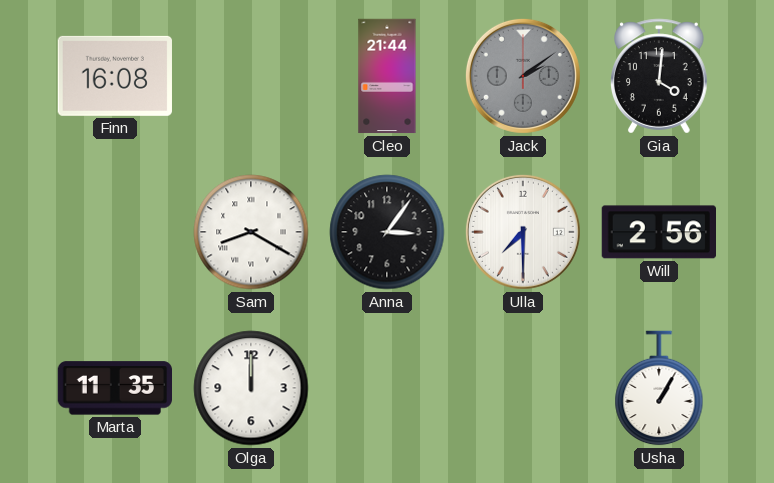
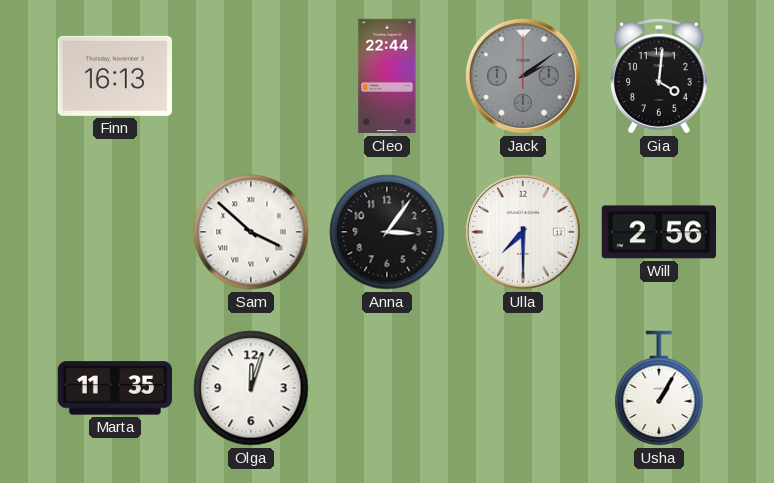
Finn: 16:08 -> 16:13 (114, 76)
Cleo: 21:44 -> 22:44 (387, 76)
Sam: 8:20 -> 3:52 (251, 232)
Olga: 12:00 -> 12:03 (251, 388)
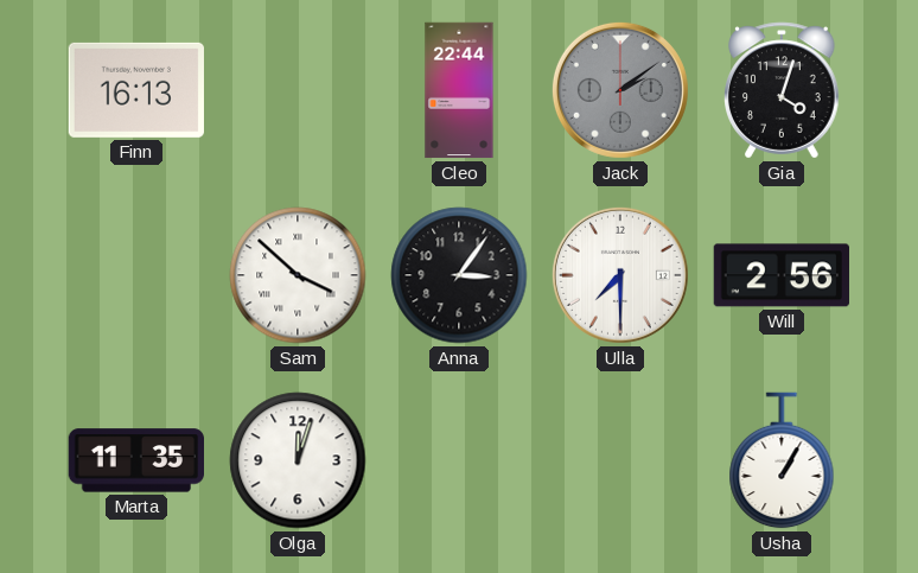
Gia: 4:01 -> 4:03 (783, 90)
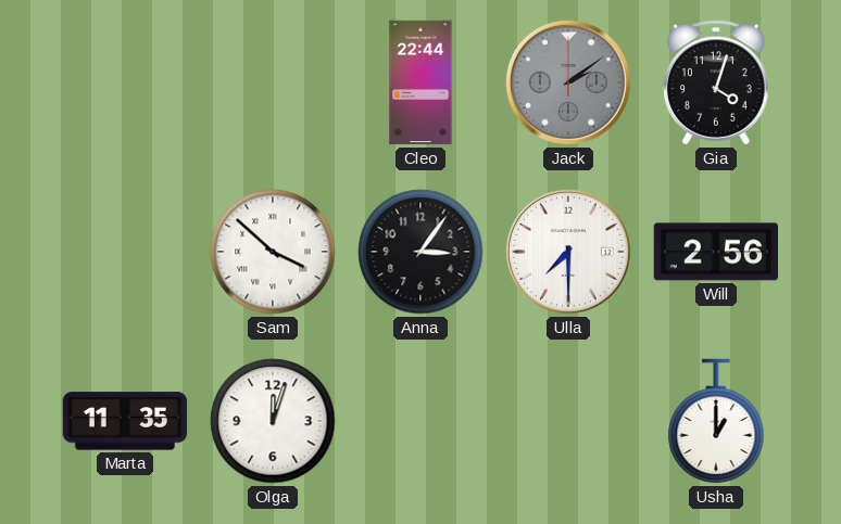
Finn: 16:13 -> none (135, 90)
Usha: 1:05 -> 1:00 (716, 421)
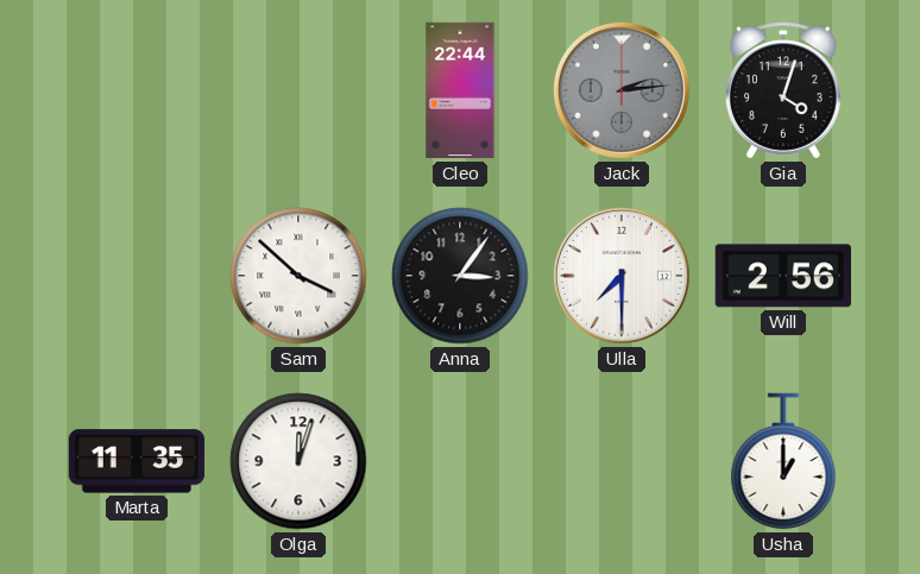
Jack: 2:09 -> 2:14 (622, 90)
